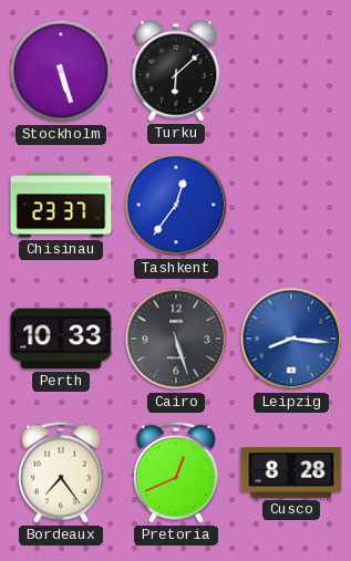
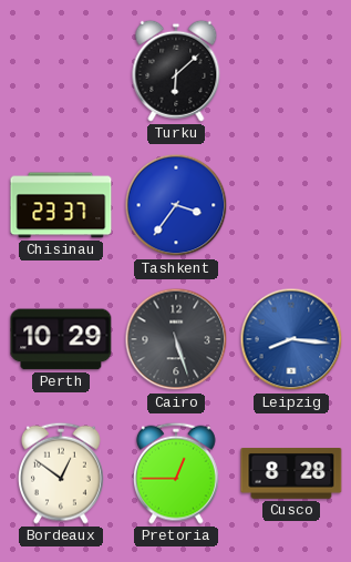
Stockholm: 5:27 -> none (61, 71)
Tashkent: 12:36 -> 3:36 (176, 205)
Perth: 10:33 -> 10:29 (61, 339)
Bordeaux: 7:24 -> 12:51 (62, 473)
Pretoria: 12:41 -> 12:45 (177, 473)
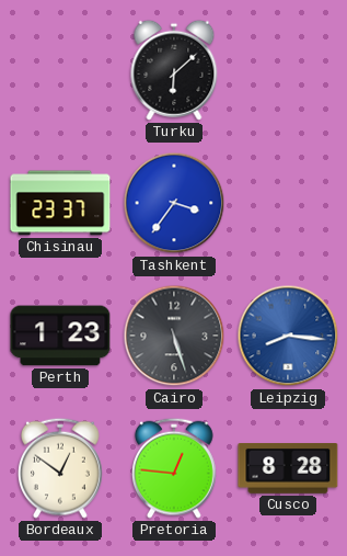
Perth: 10:29 -> 1:23 (60, 336)
Pretoria: 12:45 -> 12:46 (175, 468)
